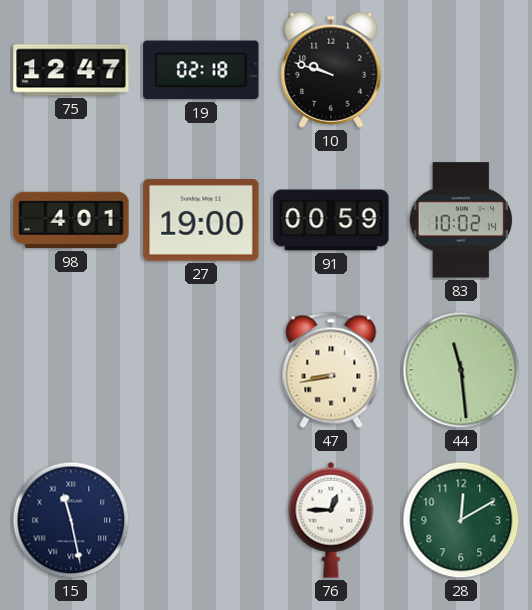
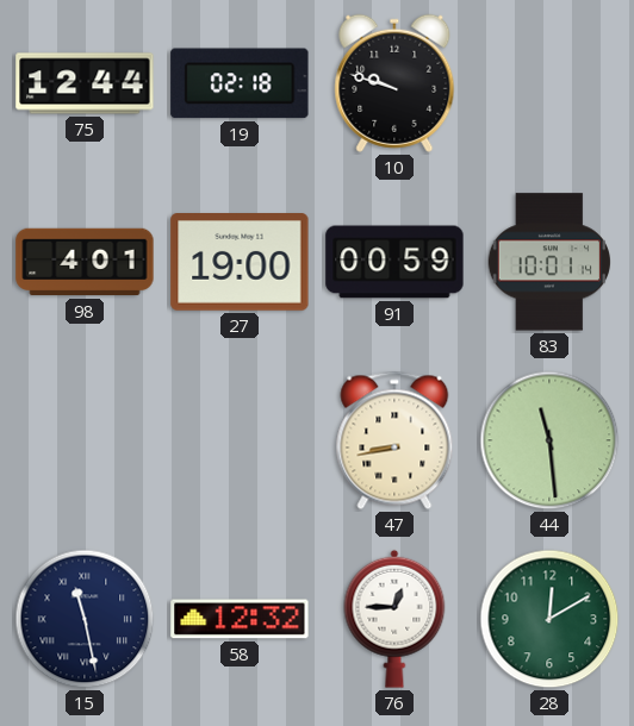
75: 12:47 -> 12:44 (85, 83)
83: 10:02 -> 10:01 (548, 262)
58: none -> 12:32 (240, 619)
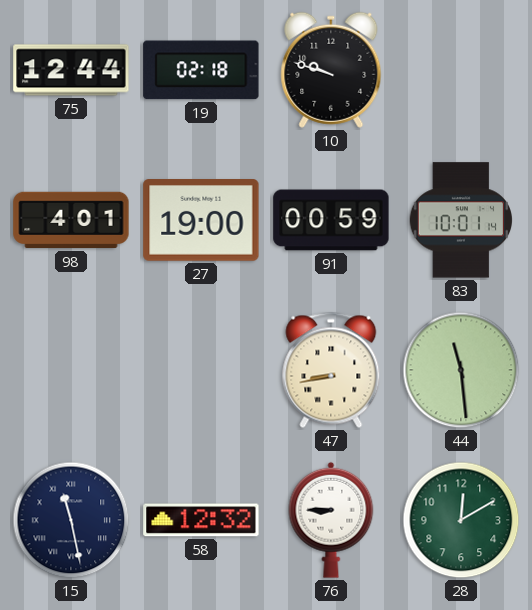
76: 12:45 -> 8:45 (331, 520)
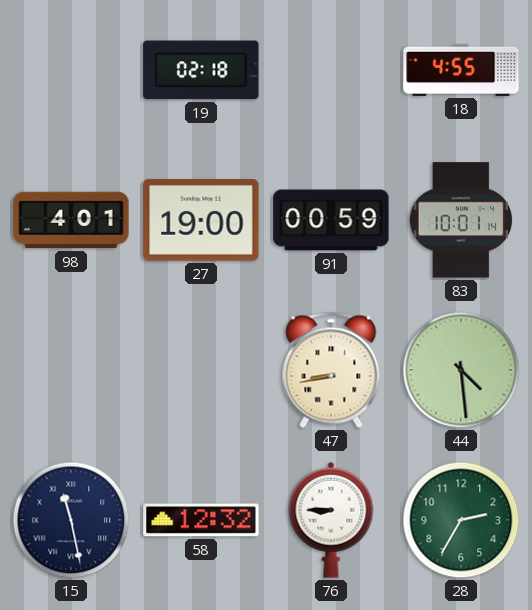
75: 12:44 -> none (71, 70)
10: 9:48 -> none (331, 70)
18: none -> 4:55 (461, 70)
44: 11:29 -> 4:29 (461, 370)
28: 12:10 -> 2:35 (461, 520)
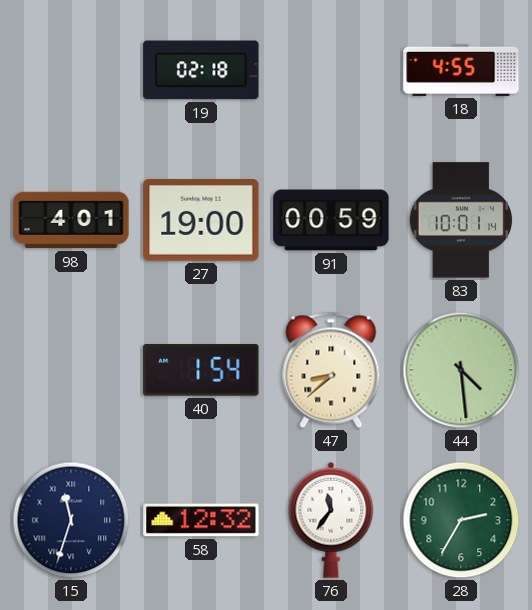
40: none -> 1:54 (201, 371)
47: 8:43 -> 8:38 (331, 370)
15: 11:28 -> 11:33 (71, 520)
76: 8:45 -> 11:36 (331, 520)
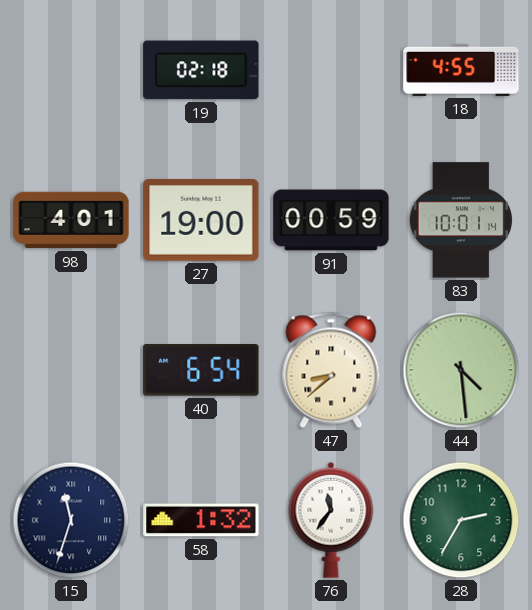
40: 1:54 -> 6:54 (201, 371)
58: 12:32 -> 1:32 (201, 520)
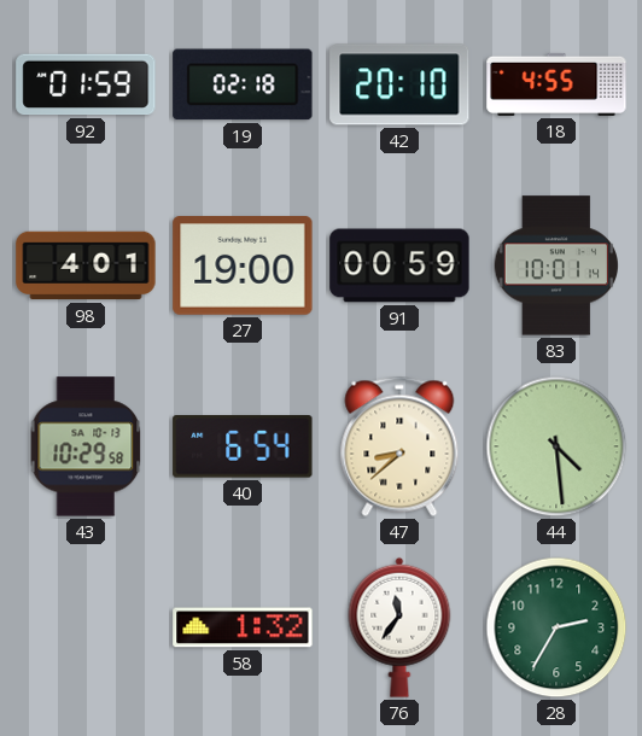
92: none -> 01:59 (86, 84)
42: none -> 20:10 (399, 84)
43: none -> 10:29 (86, 446)
15: 11:33 -> none (71, 520)
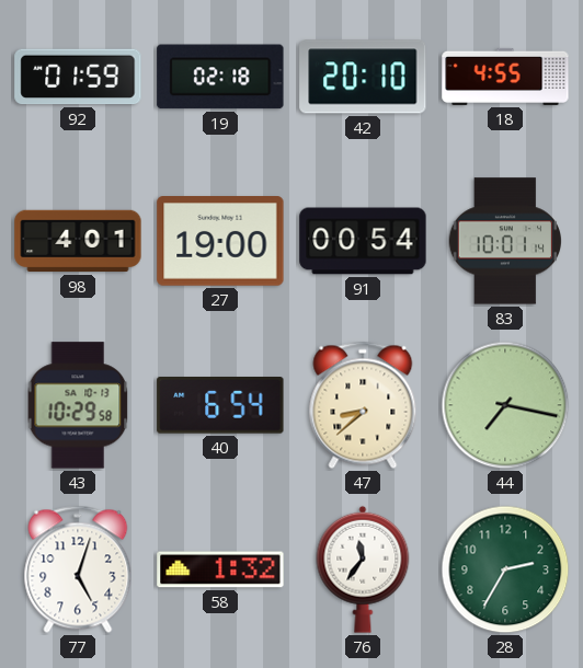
91: 00:59 -> 00:54 (363, 241)
44: 4:29 -> 7:17 (505, 405)
77: none -> 5:03 (78, 569)
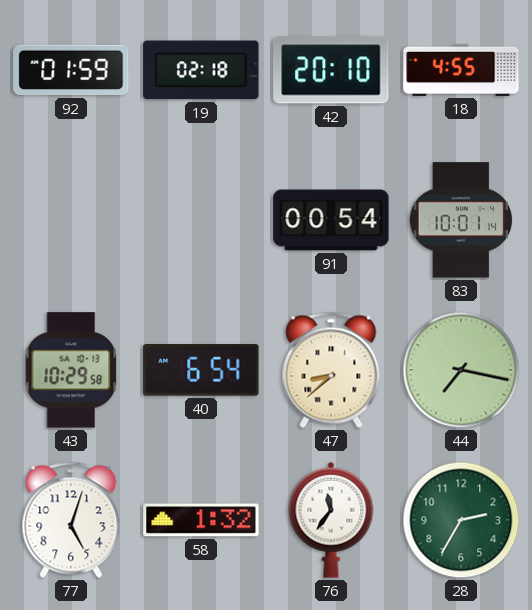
98: 4:01 -> none (78, 241)
27: 19:00 -> none (220, 242)
